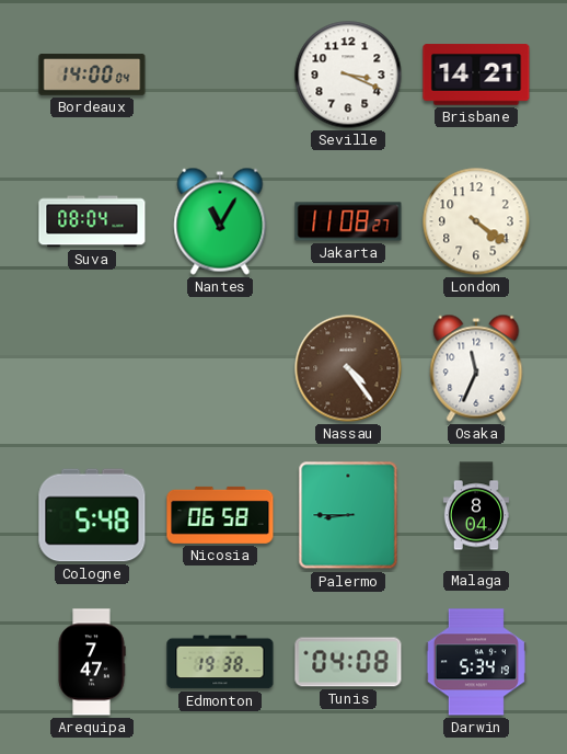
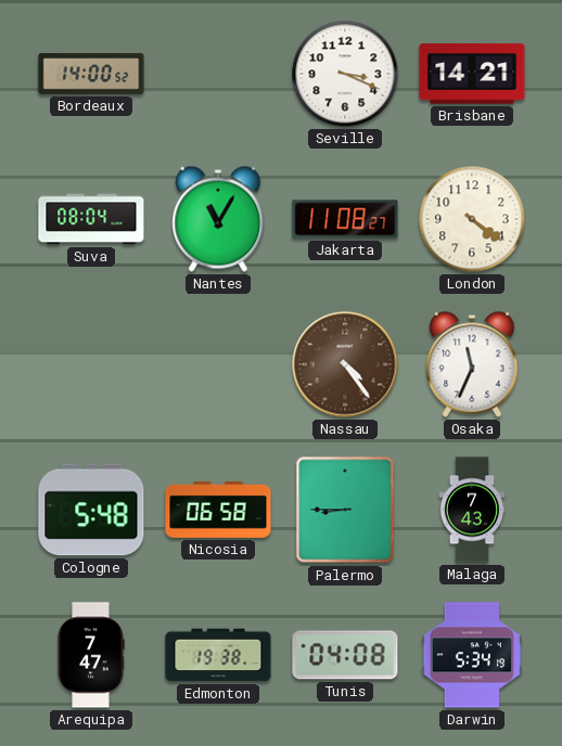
Bordeaux: 14:00:04 -> 14:00:52 (91, 74)
Malaga: 8:04 -> 7:43 (471, 510)
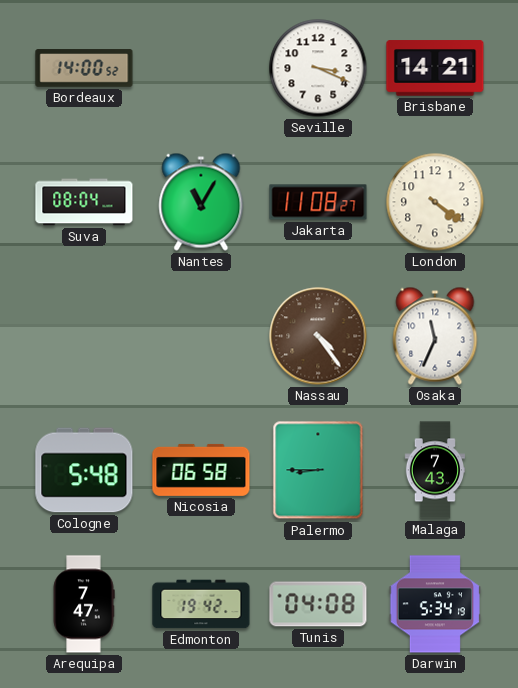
Edmonton: 19:38 -> 19:42 (201, 604)
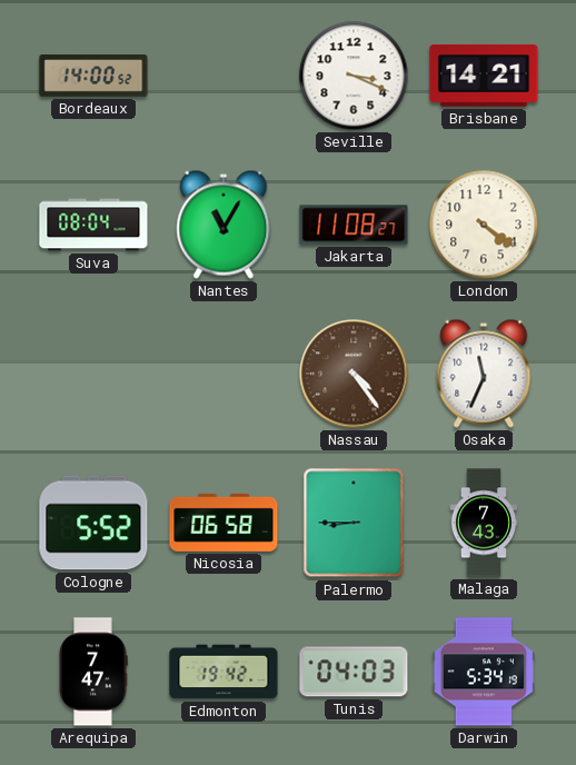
Cologne: 5:48 -> 5:52 (93, 523)
Tunis: 04:08 -> 04:03 (354, 672)
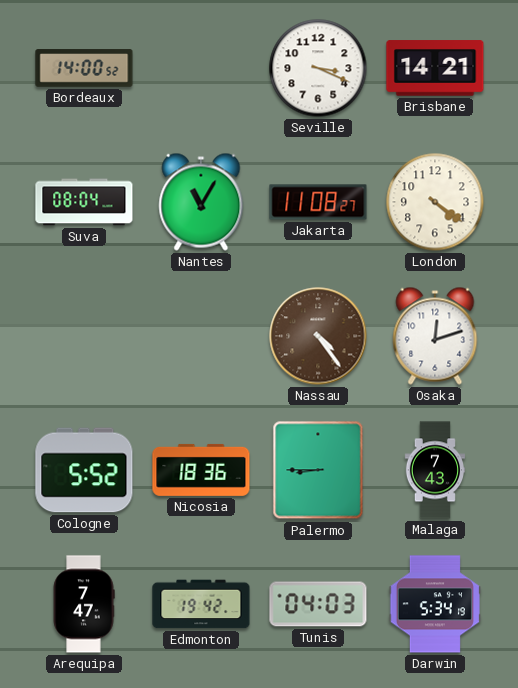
Osaka: 11:34 -> 12:12 (435, 336)
Nicosia: 06:58 -> 18:36 (201, 470)
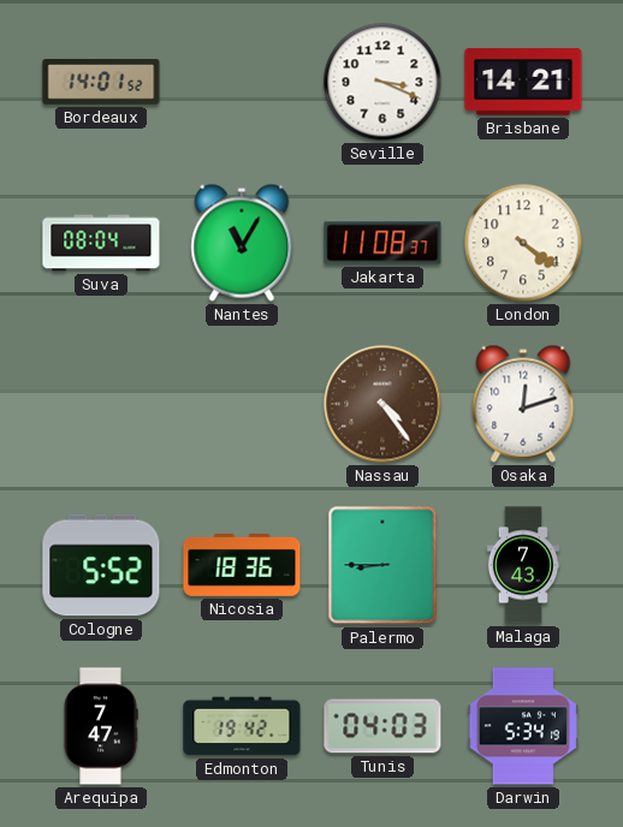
Bordeaux: 14:00 -> 14:01 (101, 82)
Jakarta: 11:08:27 -> 11:08:37 (382, 243)
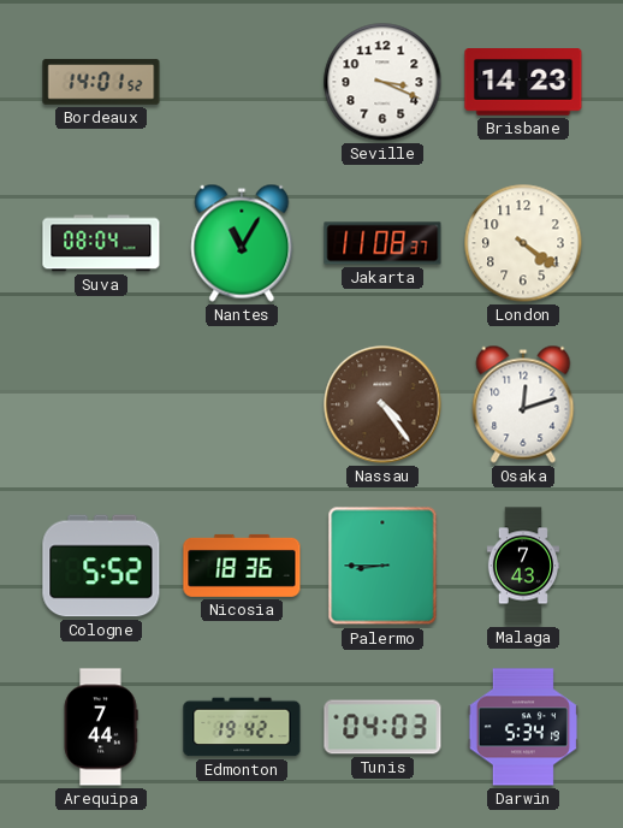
Brisbane: 14:21 -> 14:23 (523, 82)
Arequipa: 7:47 -> 7:44 (101, 727)
